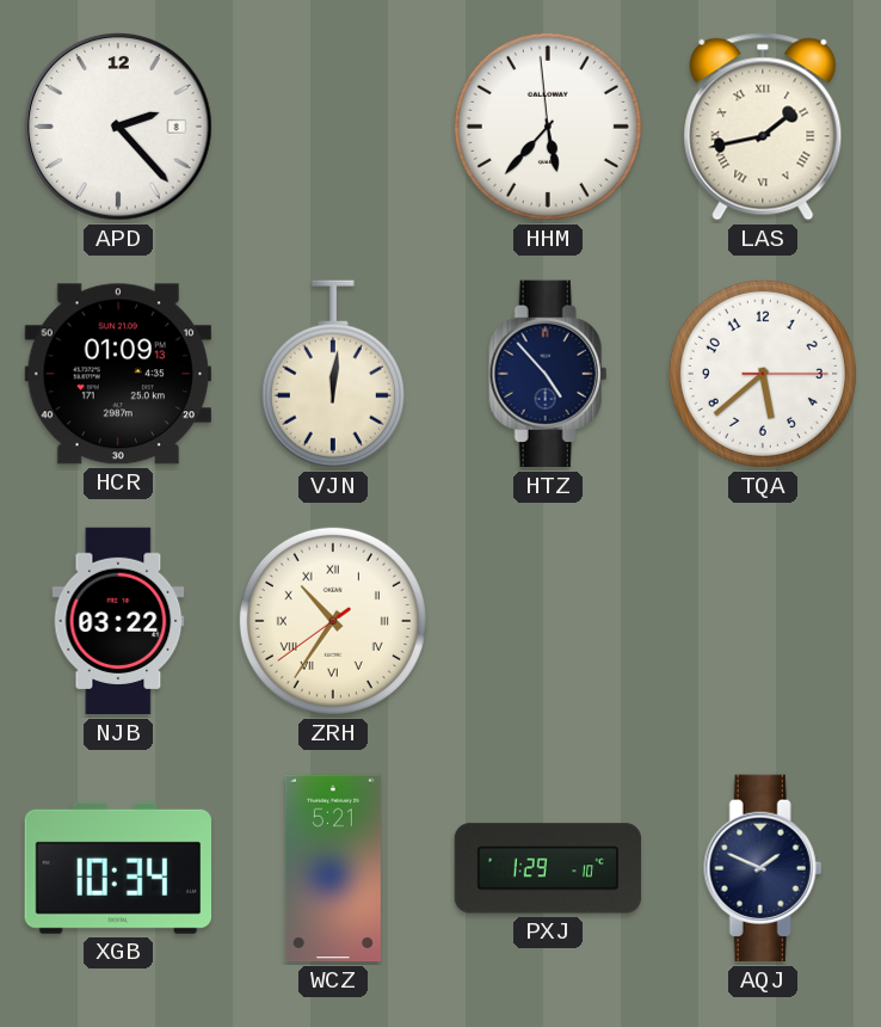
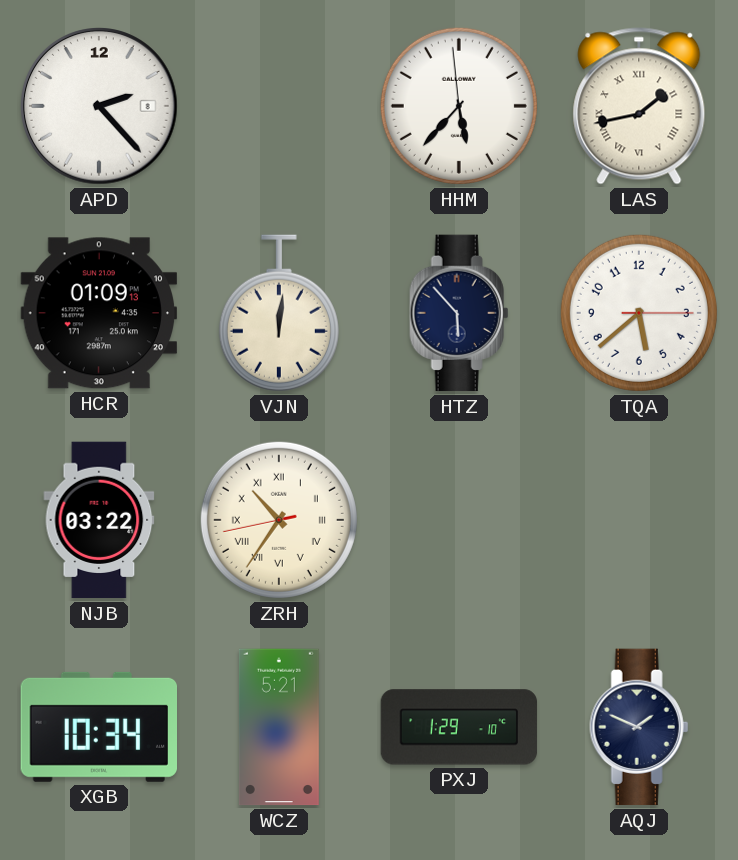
HTZ: 4:53 -> 5:53 (459, 313)
ZRH: 10:35:39 -> 10:35:43 (279, 520)
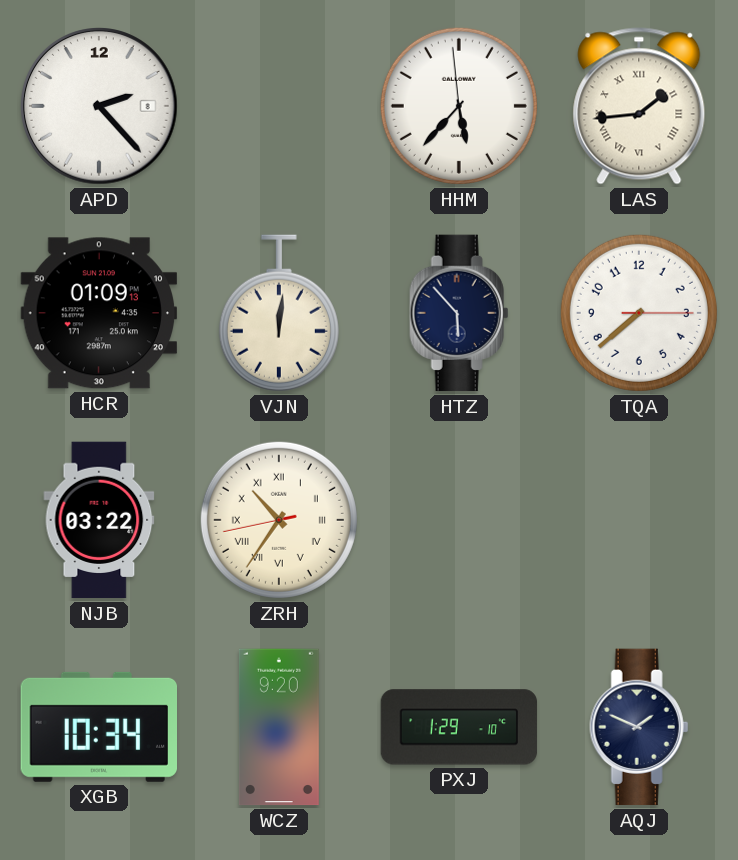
LAS: 1:43 -> 1:44 (639, 106)
TQA: 5:38 -> 7:38 (639, 313)
WCZ: 5:21 -> 9:20 (279, 727)
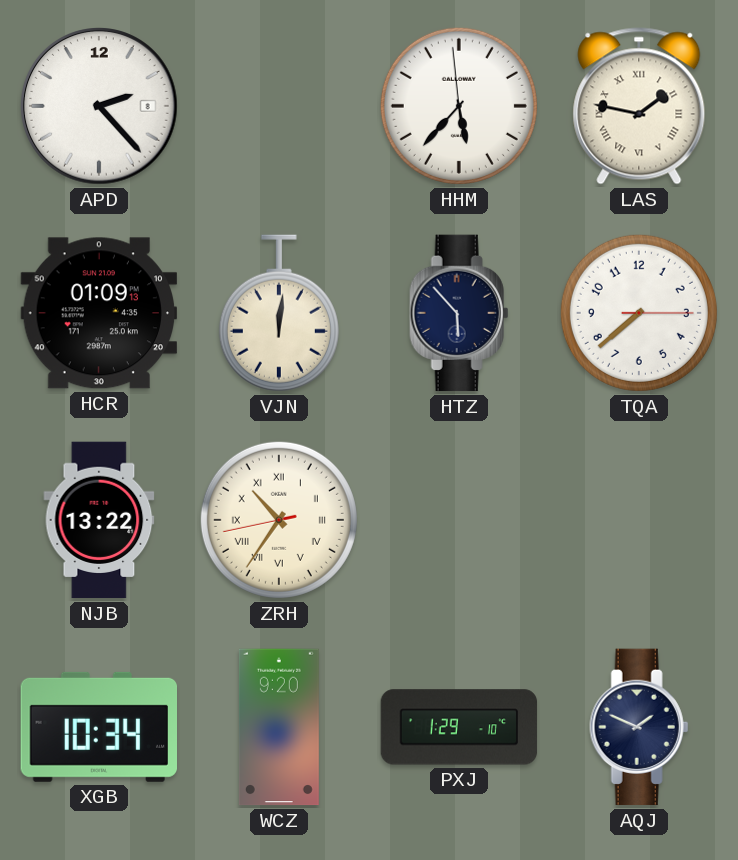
LAS: 1:44 -> 1:47 (639, 106)
NJB: 03:22 -> 13:22 (99, 520)
